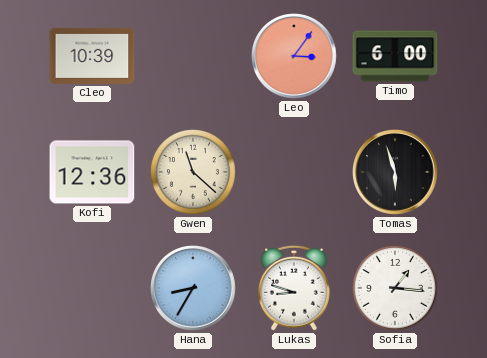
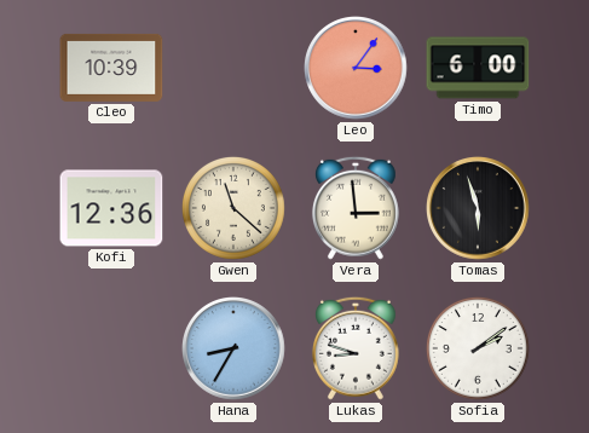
Vera: none -> 2:59 (356, 208)
Sofia: 1:16 -> 2:09 (478, 348)
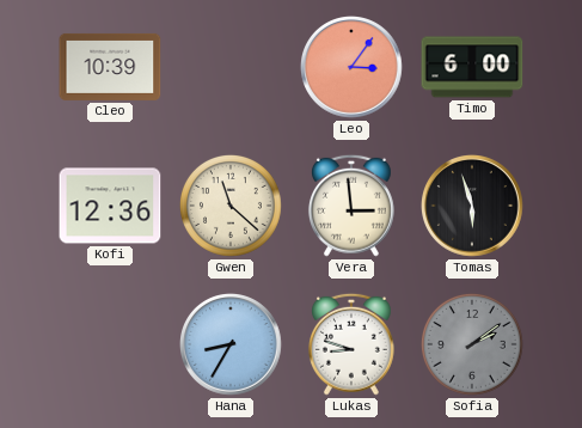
Sofia dial: white -> grey (472, 344)
